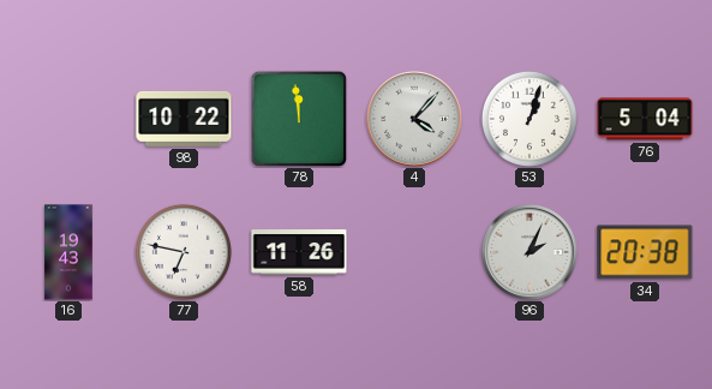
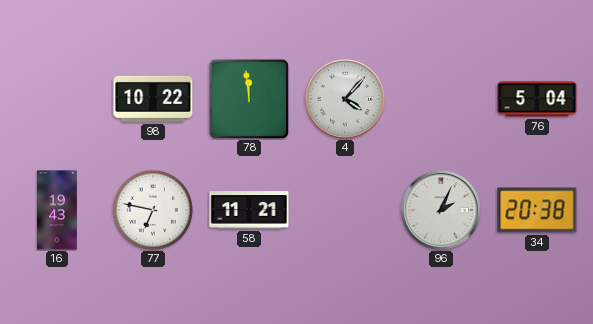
53: 1:03 -> none (529, 119)
58: 11:26 -> 11:21 (249, 210)
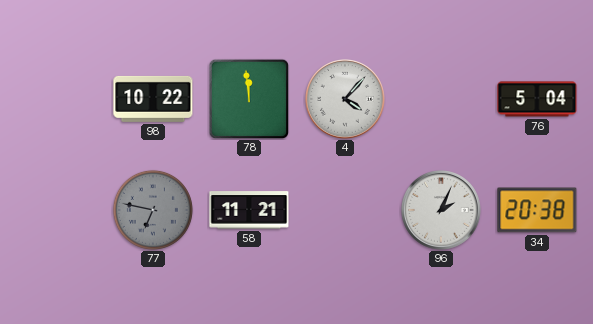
16: 19:43 -> none (57, 210)
77 dial: white -> grey (153, 210)
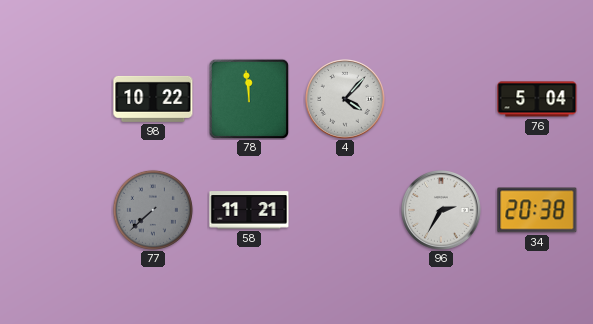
77: 6:47 -> 7:38 (153, 210)
96: 2:04 -> 2:35 (442, 211)
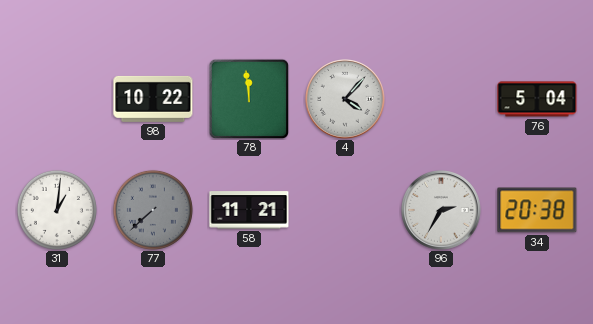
31: none -> 1:01 (57, 210)
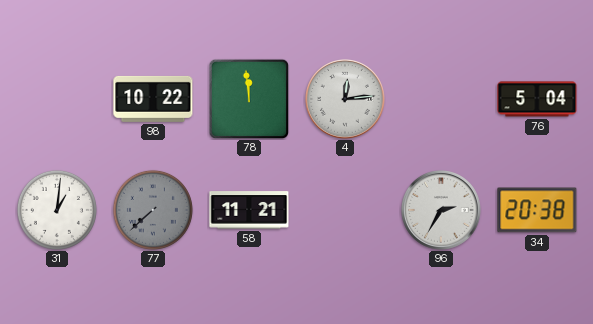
4: 4:07 -> 12:14 (346, 100)
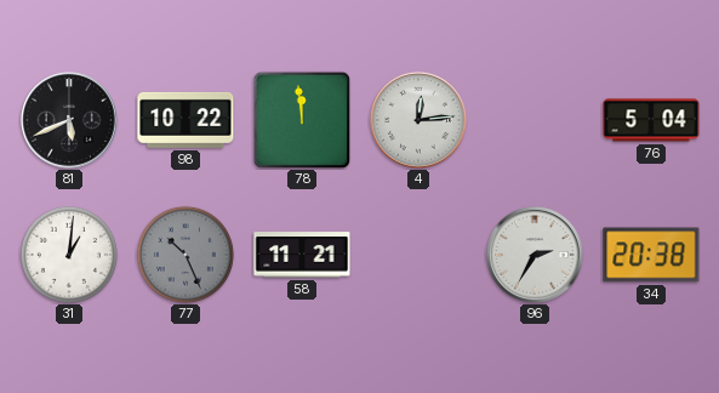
81: none -> 5:41 (70, 121)
77: 7:38 -> 10:26 (186, 255)
